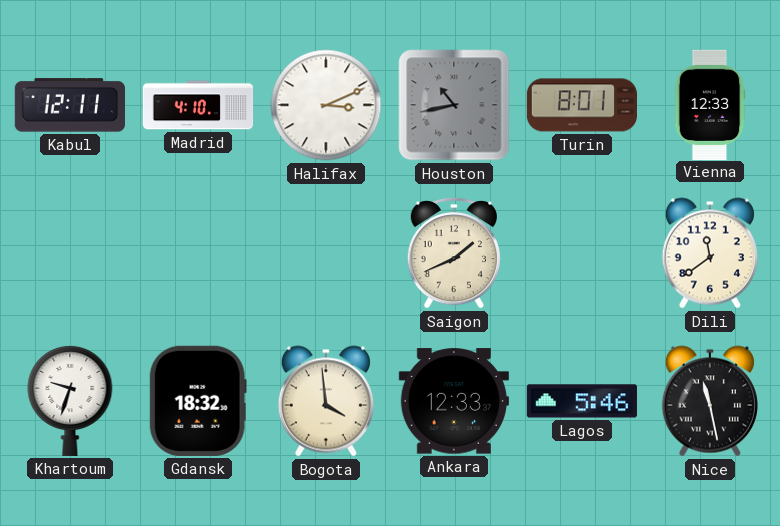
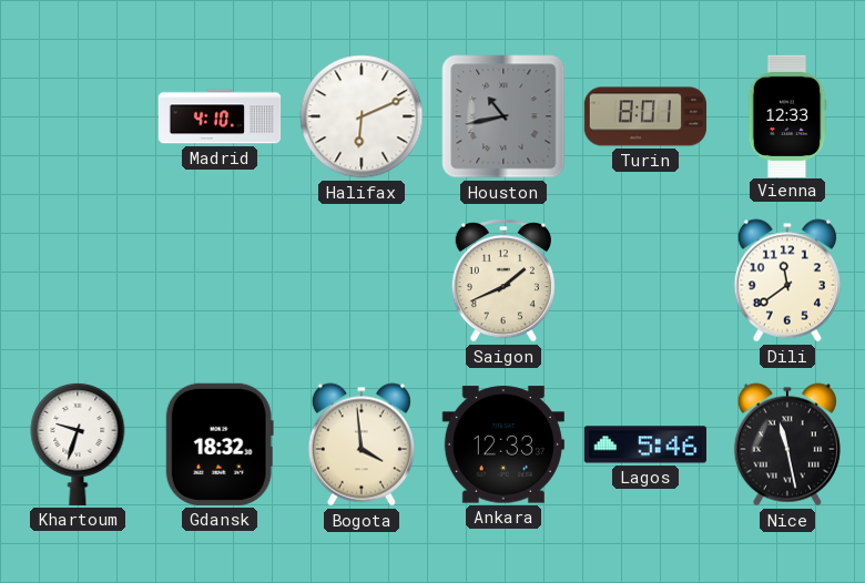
Kabul: 12:11 -> none (70, 105)
Halifax: 3:11 -> 6:11 (362, 116)
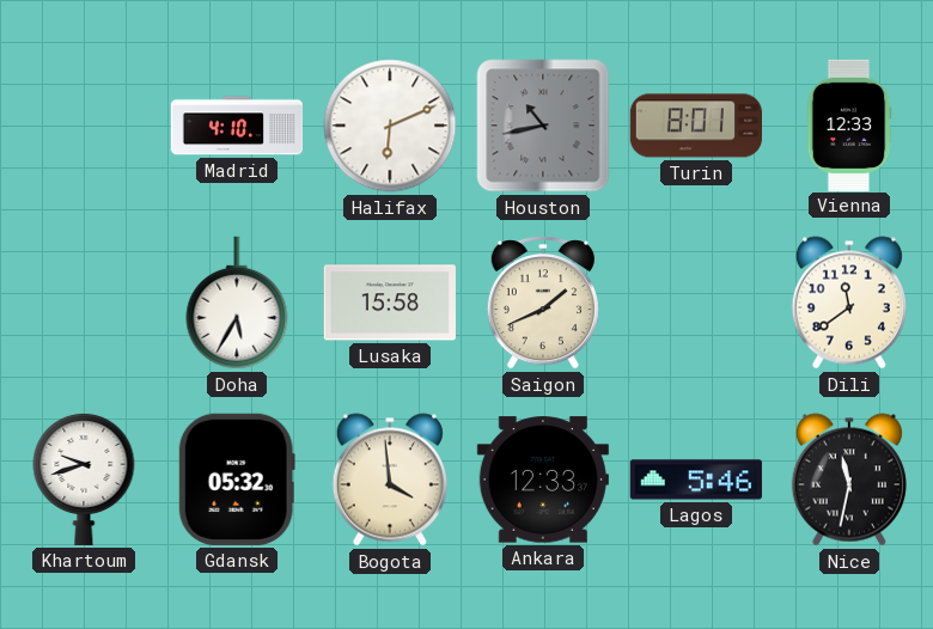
Doha: none -> 5:35 (237, 303)
Lusaka: none -> 15:58 (390, 303)
Khartoum: 9:33 -> 9:42 (84, 478)
Gdansk: 18:32 -> 05:32 (237, 480)
Nice: 11:28 -> 11:32 (849, 480)
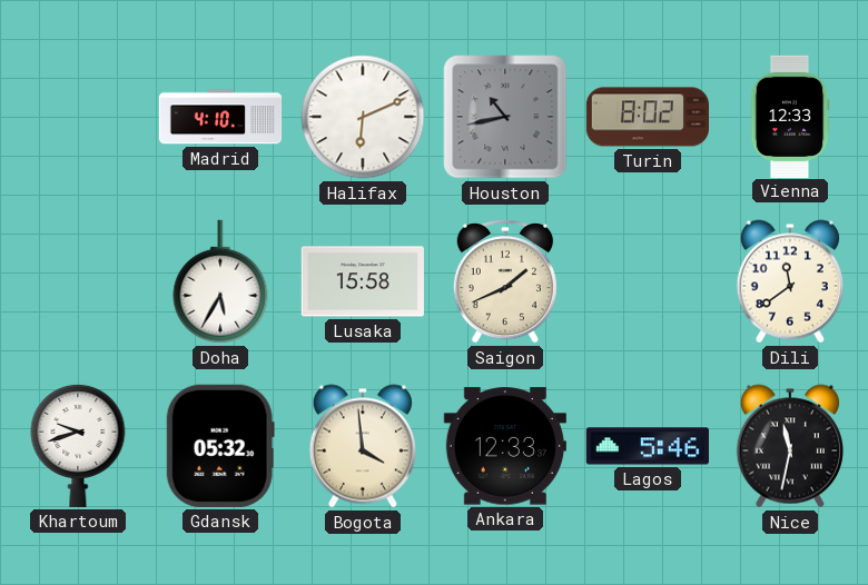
Turin: 8:01 -> 8:02 (647, 117)
